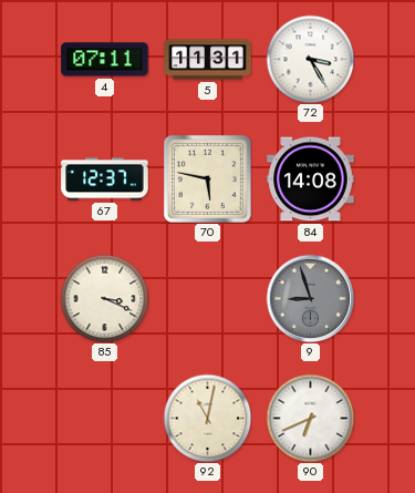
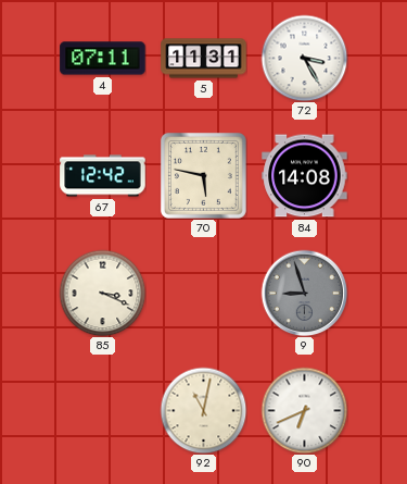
67: 12:37 -> 12:42 (103, 176)
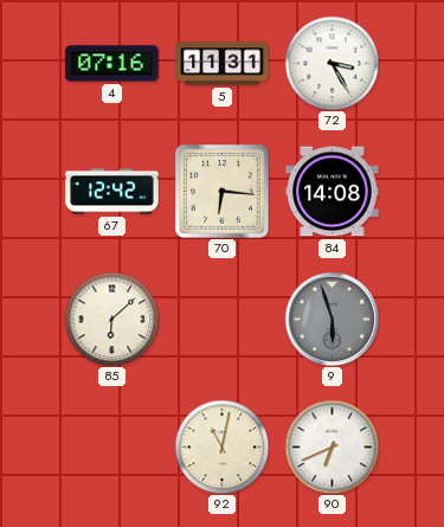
4: 07:11 -> 07:16 (112, 64)
70: 5:47 -> 6:16 (221, 191)
85: 3:19 -> 6:08 (111, 319)
9: 8:57 -> 5:57 (332, 319)
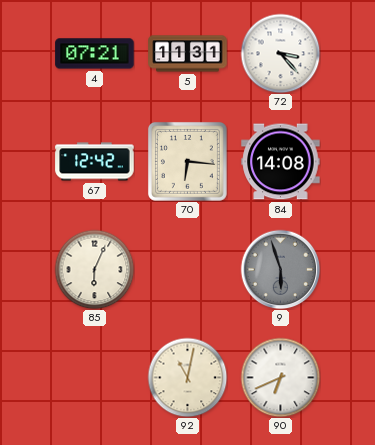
4: 07:16 -> 07:21 (95, 54)
72: 3:25 -> 3:23 (280, 53)
85: 6:08 -> 6:04 (94, 269)
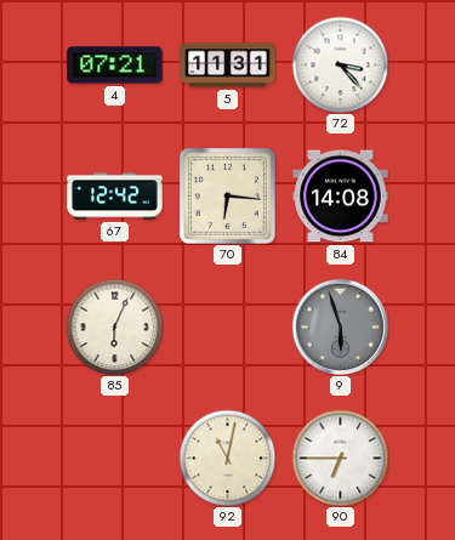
90: 6:41 -> 6:45 (340, 457)
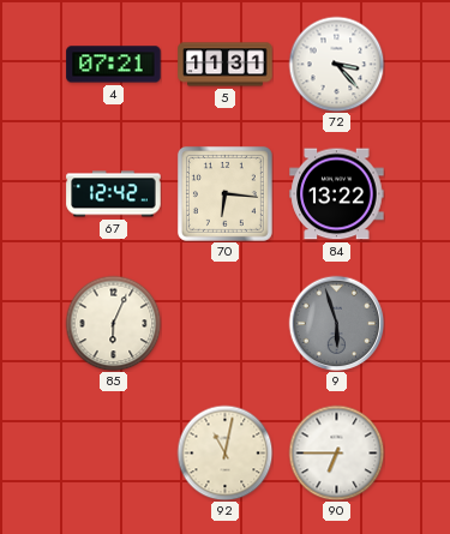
84: 14:08 -> 13:22 (337, 194)
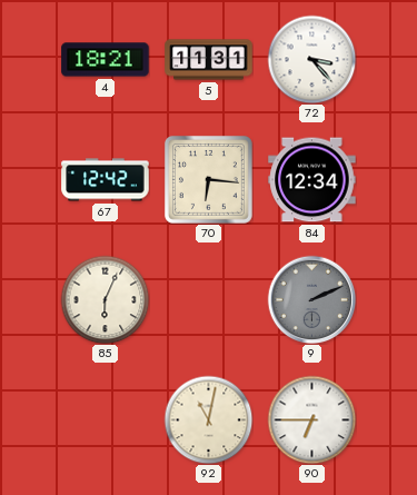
4: 07:21 -> 18:21 (106, 60)
84: 13:22 -> 12:34 (312, 180)
9: 5:57 -> 2:11 (311, 299)
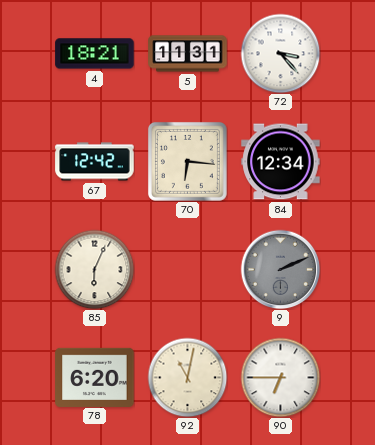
78: none -> 6:20 (95, 377)
